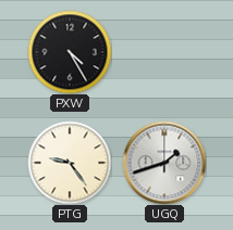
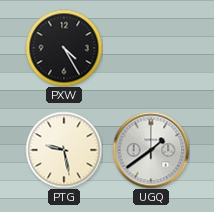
PTG: 9:24 -> 9:28 (64, 150)
UGQ: 1:42 -> 1:39 (151, 150)
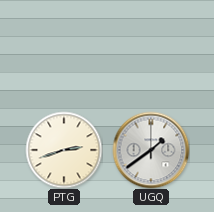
PXW: 4:25 -> none (64, 48)
PTG: 9:28 -> 2:42 (64, 150)
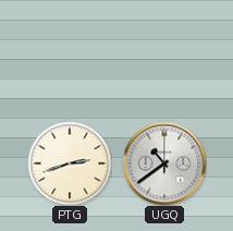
UGQ: 1:39 -> 10:39 (164, 163)
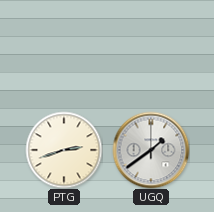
UGQ: 10:39 -> 1:39 (151, 150)
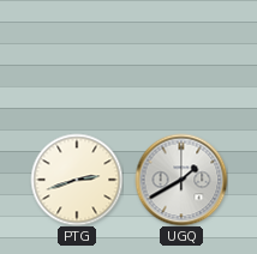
UGQ: 1:39 -> 1:40 (181, 180)
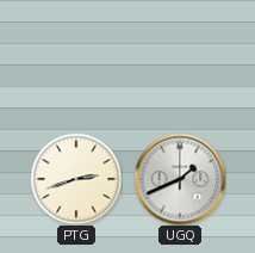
UGQ: 1:40 -> 1:41 (180, 179)
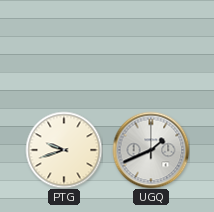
PTG: 2:42 -> 9:42 (64, 150)
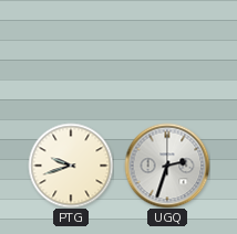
UGQ: 1:41 -> 2:33 (167, 166)
